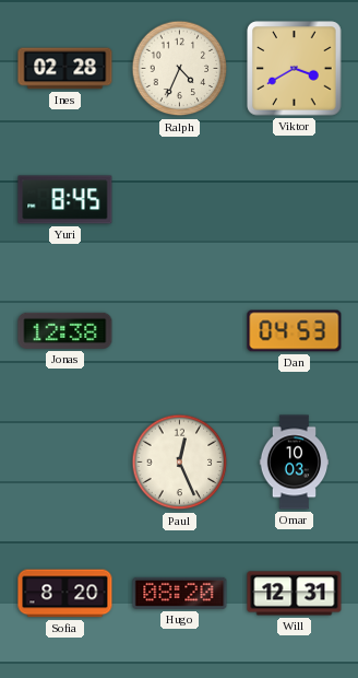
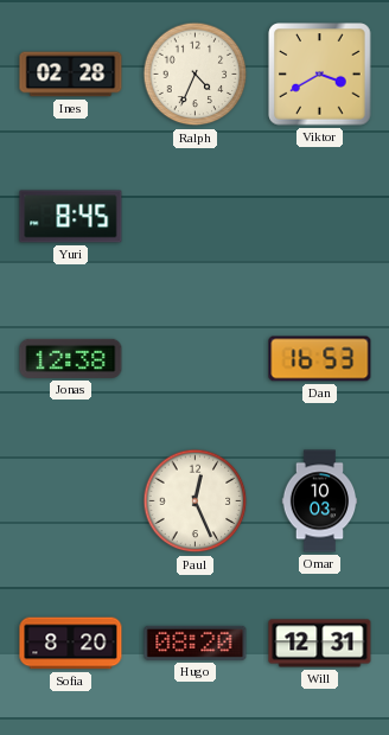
Dan: 04:53 -> 16:53 (320, 359)
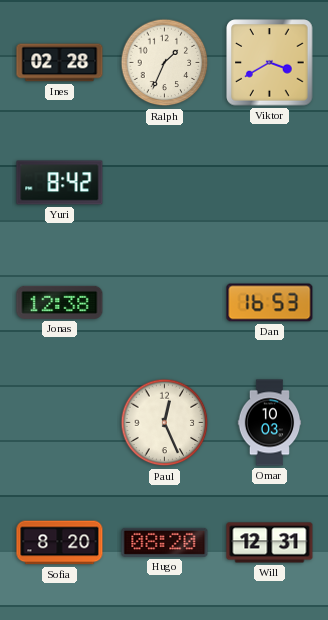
Ralph: 4:34 -> 1:34 (165, 63)
Yuri: 8:45 -> 8:42 (60, 183)
